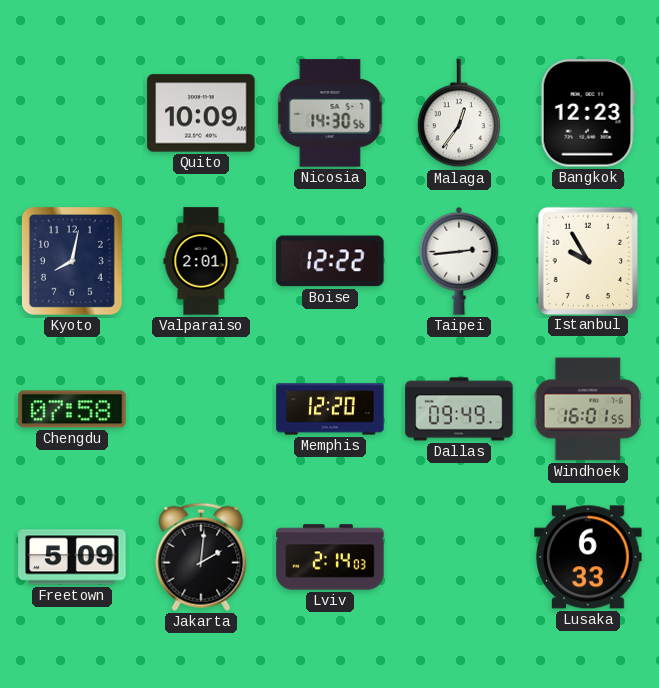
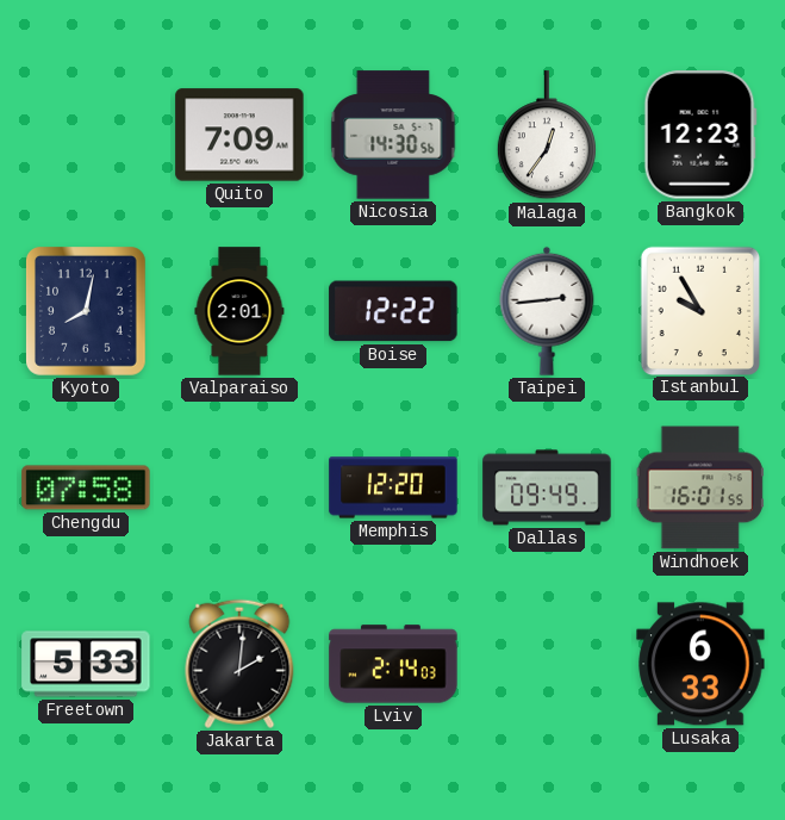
Quito: 10:09 -> 7:09 (239, 135)
Freetown: 5:09 -> 5:33 (86, 664)
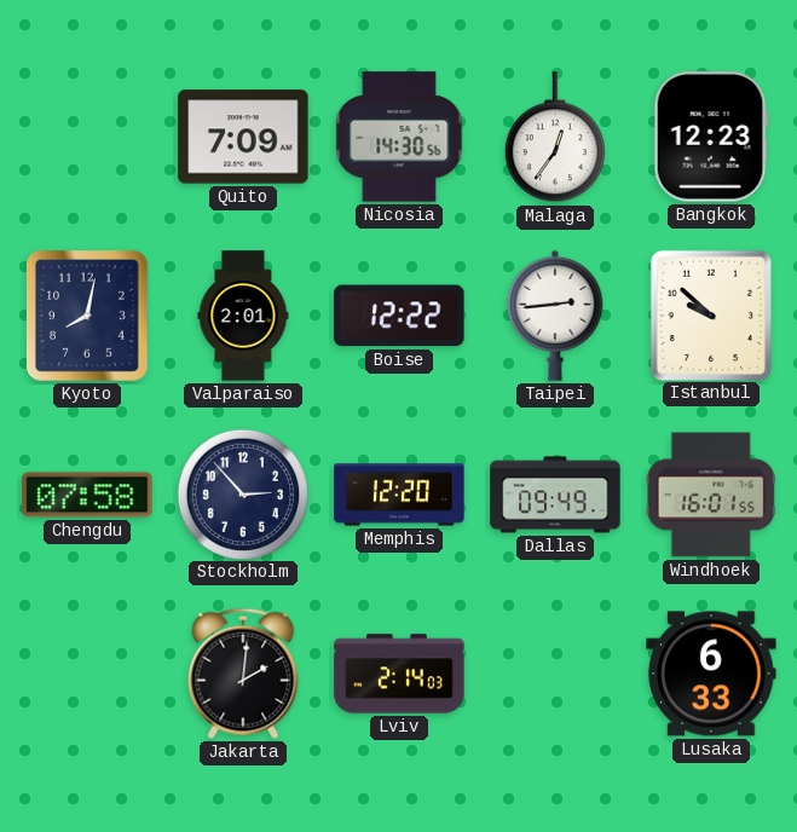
Istanbul: 9:55 -> 9:52 (710, 314)
Stockholm: none -> 2:53 (242, 493)
Freetown: 5:33 -> none (86, 664)
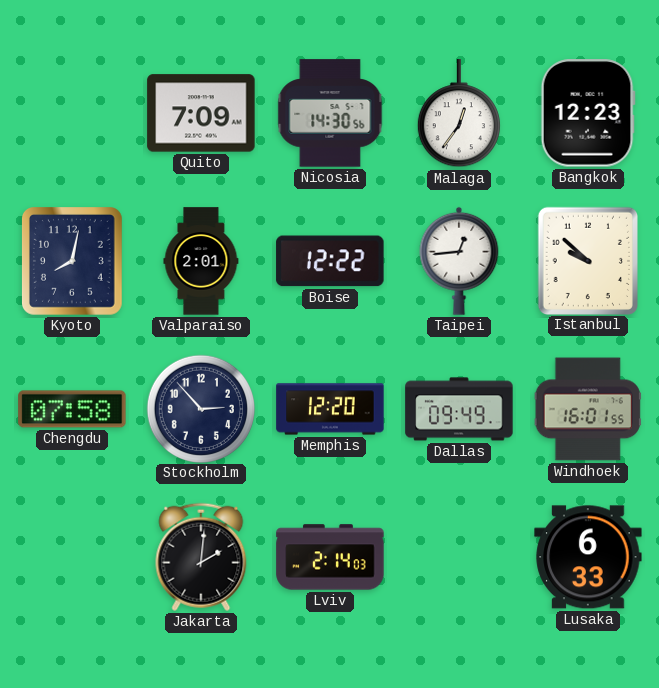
Taipei: 2:44 -> 12:44 (459, 261)
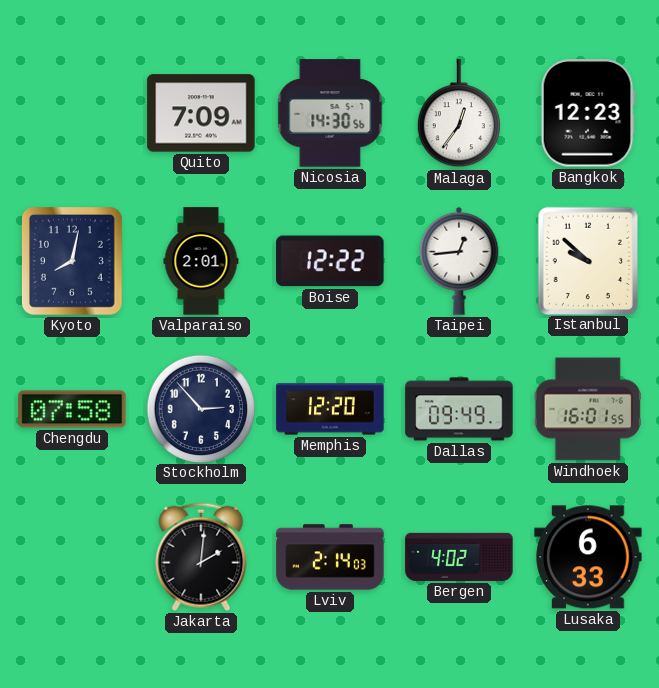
Bergen: none -> 4:02 (459, 557)
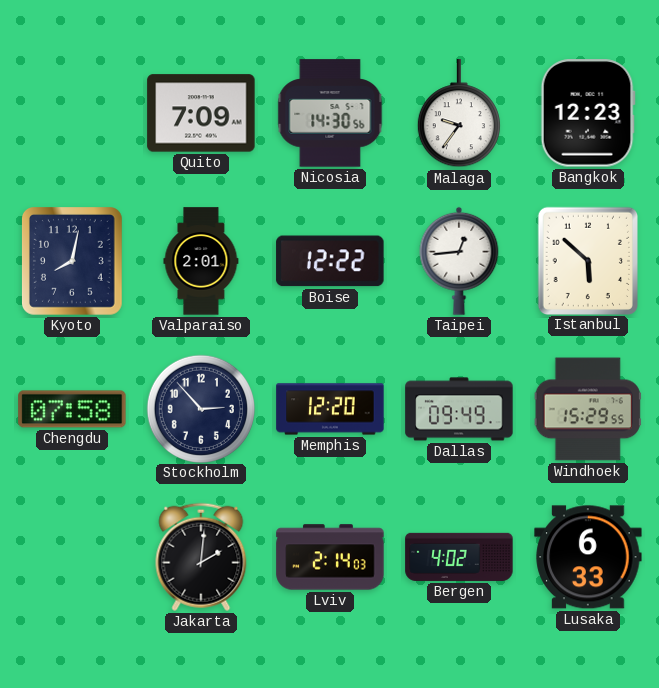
Malaga: 12:36 -> 9:36 (459, 114)
Istanbul: 9:52 -> 5:52 (587, 260)
Windhoek: 16:01 -> 15:29 (588, 409)
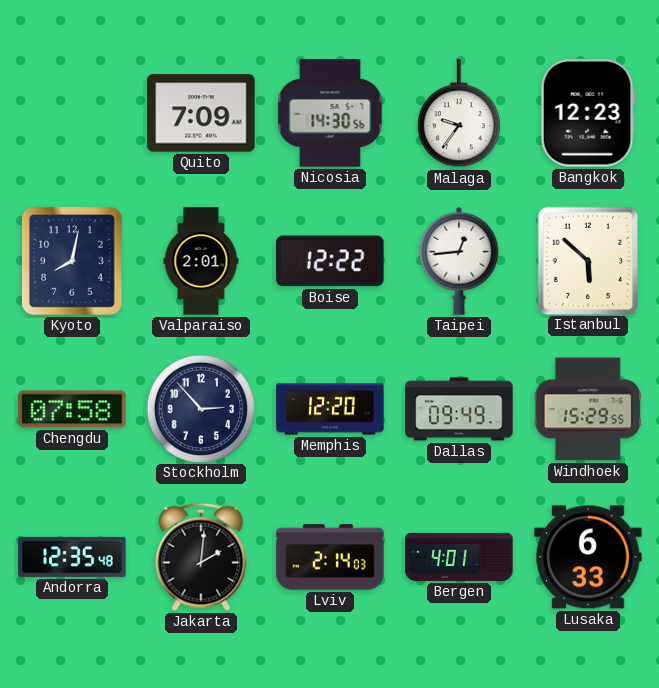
Andorra: none -> 12:35 (72, 557)
Bergen: 4:02 -> 4:01 (459, 557)
